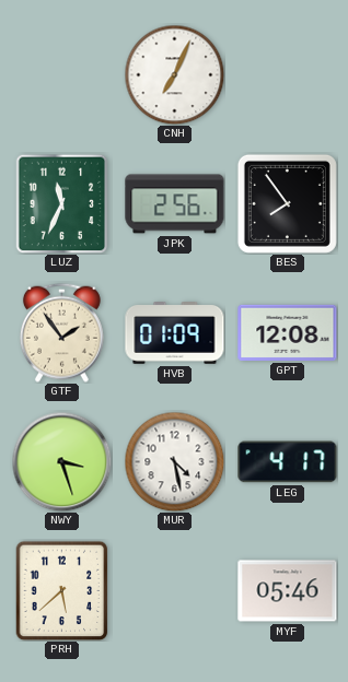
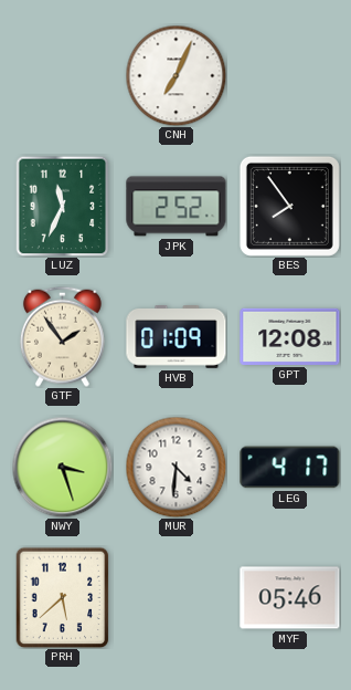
JPK: 2:56 -> 2:52 (177, 207)
MUR: 4:28 -> 4:31 (175, 467)
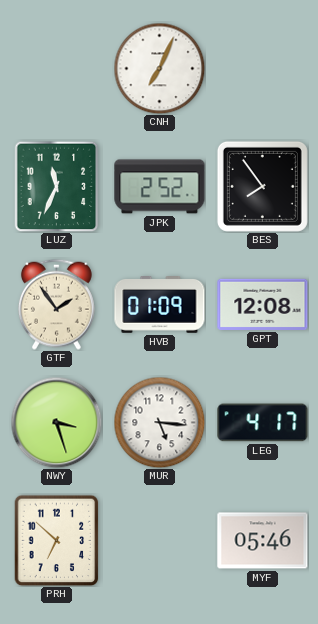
MUR: 4:31 -> 5:16 (159, 422)
PRH: 5:38 -> 6:52 (57, 540)
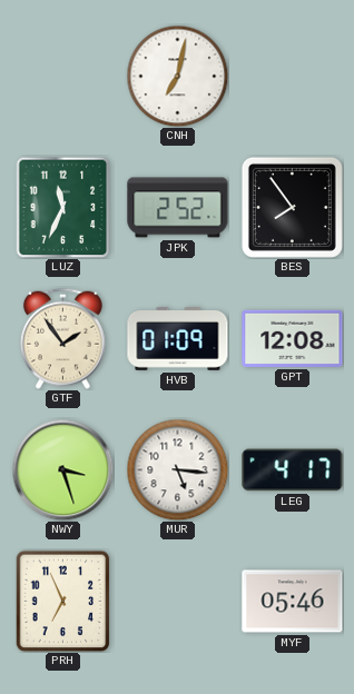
CNH: 7:04 -> 7:02 (177, 76)
PRH: 6:52 -> 6:56 (63, 601)
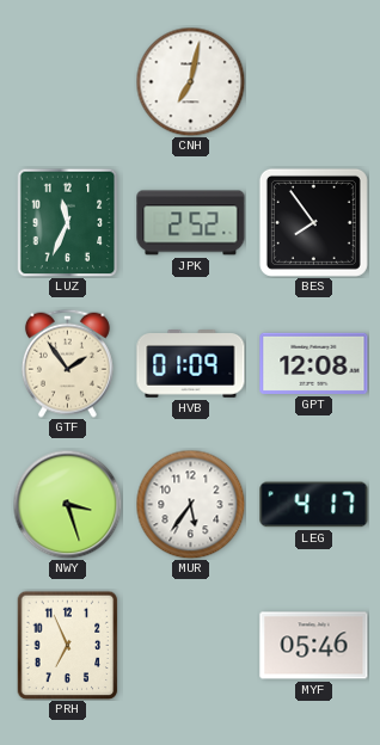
MUR: 5:16 -> 5:36 (190, 504)
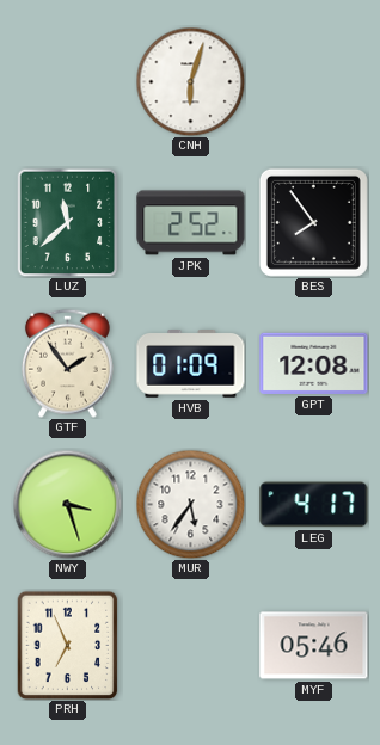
CNH: 7:02 -> 6:03 (190, 81)
LUZ: 11:34 -> 11:38 (68, 222)
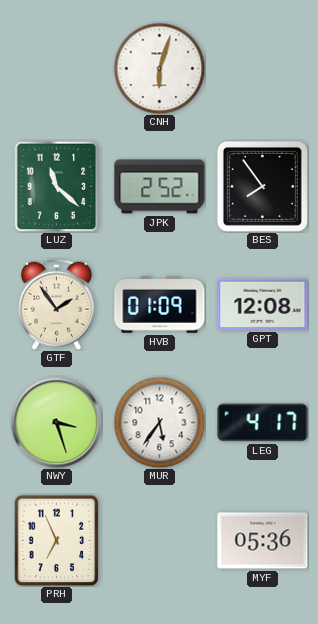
LUZ: 11:38 -> 11:22 (57, 186)
MYF: 05:46 -> 05:36 (263, 541)
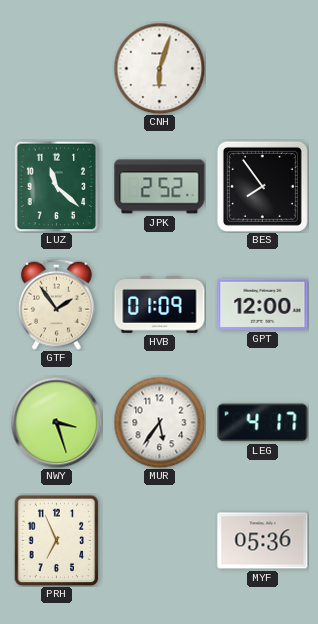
GPT: 12:08 -> 12:00 (263, 304)
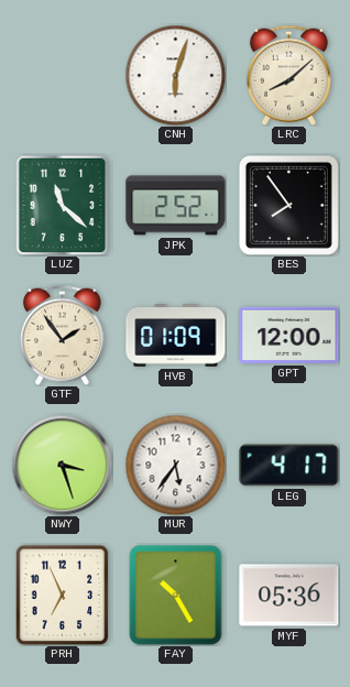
LRC: none -> 8:08 (288, 75)
FAY: none -> 10:25 (176, 596)
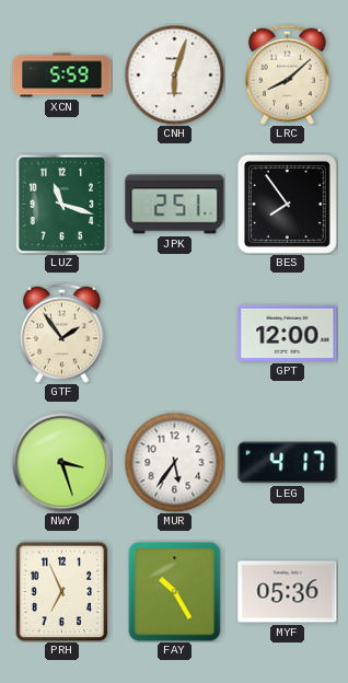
XCN: none -> 5:59 (62, 76)
LUZ: 11:22 -> 11:18 (62, 204)
JPK: 2:52 -> 2:51 (175, 205)
HVB: 01:09 -> none (176, 336)
